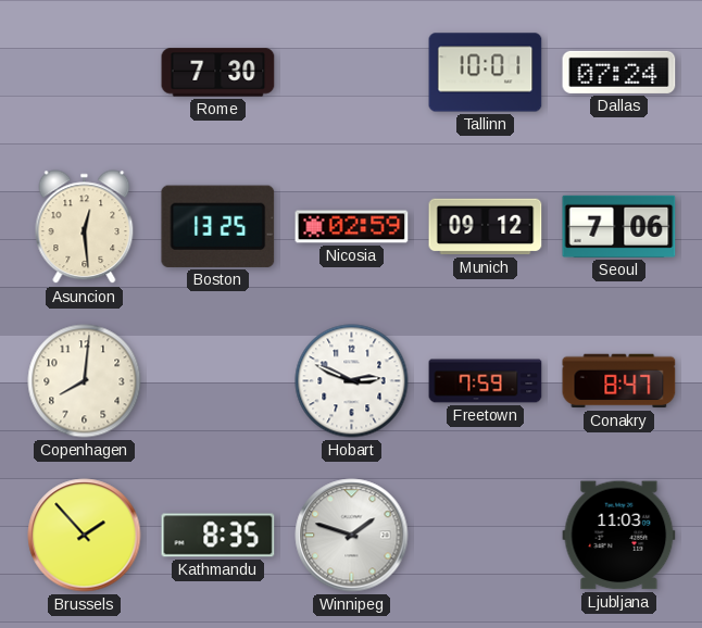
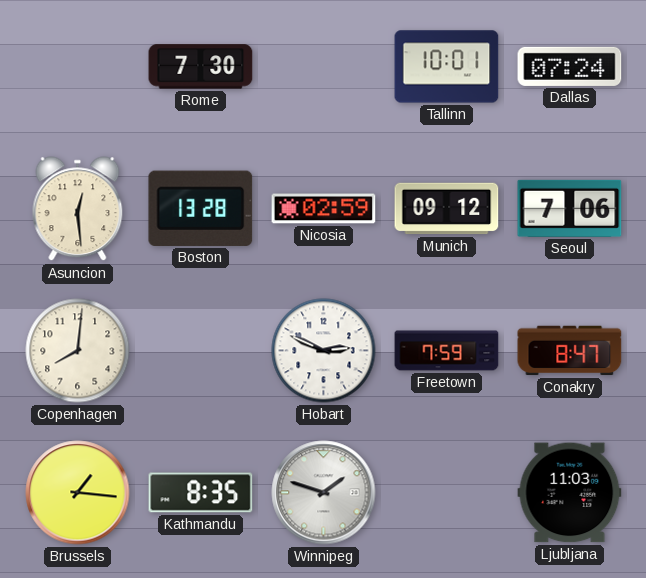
Boston: 13:25 -> 13:28 (201, 208)
Brussels: 1:53 -> 1:16 (78, 493)
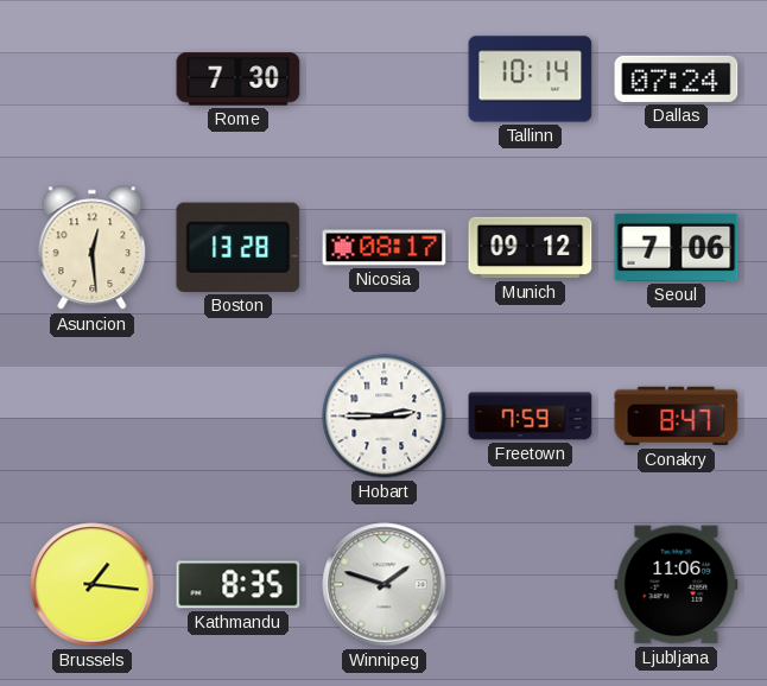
Tallinn: 10:01 -> 10:14 (531, 80)
Nicosia: 02:59 -> 08:17 (385, 248)
Copenhagen: 8:01 -> none (78, 351)
Hobart: 2:49 -> 2:45 (385, 417)
Ljubljana: 11:03 -> 11:06 (677, 585)
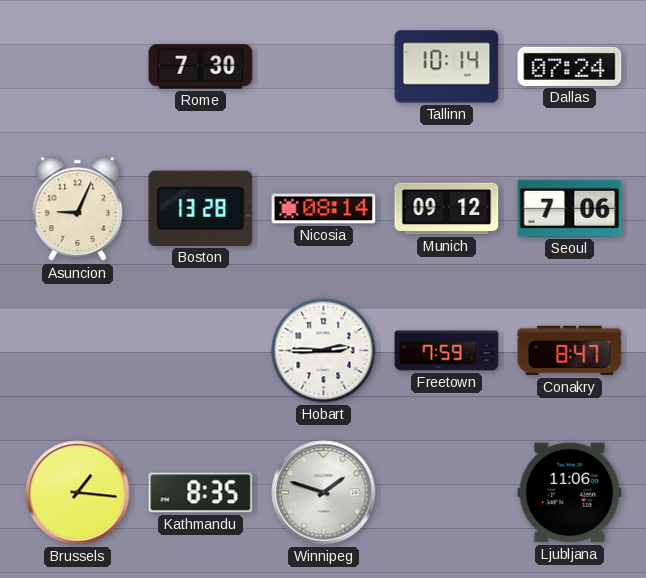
Asuncion: 12:29 -> 9:04 (78, 209)
Nicosia: 08:17 -> 08:14 (324, 209)
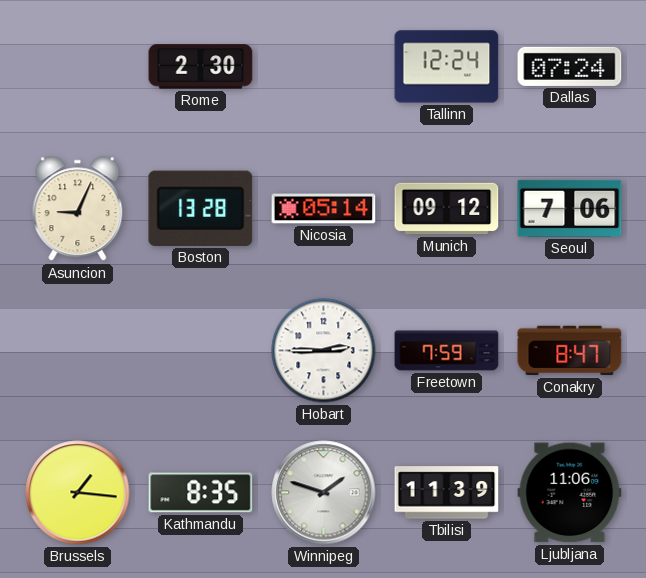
Rome: 7:30 -> 2:30 (201, 67)
Tallinn: 10:14 -> 12:24 (447, 67)
Nicosia: 08:14 -> 05:14 (324, 209)
Tbilisi: none -> 11:39 (447, 493)
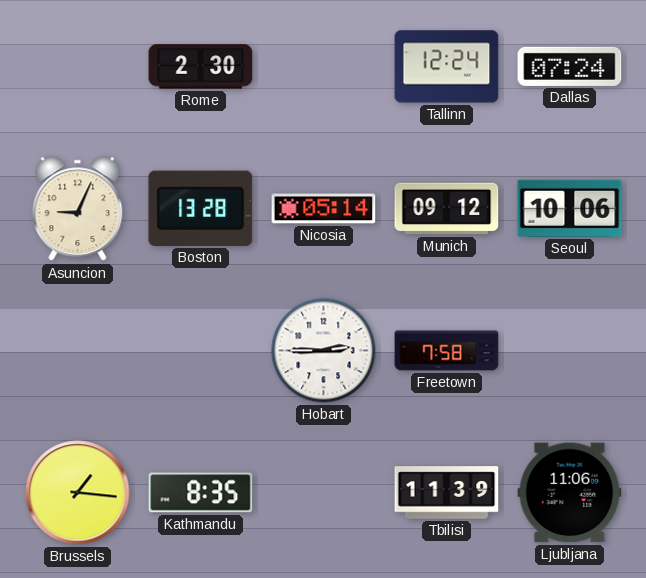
Seoul: 7:06 -> 10:06 (570, 208)
Freetown: 7:59 -> 7:58 (447, 351)
Conakry: 8:47 -> none (570, 351)
Winnipeg: 1:48 -> none (324, 493)
